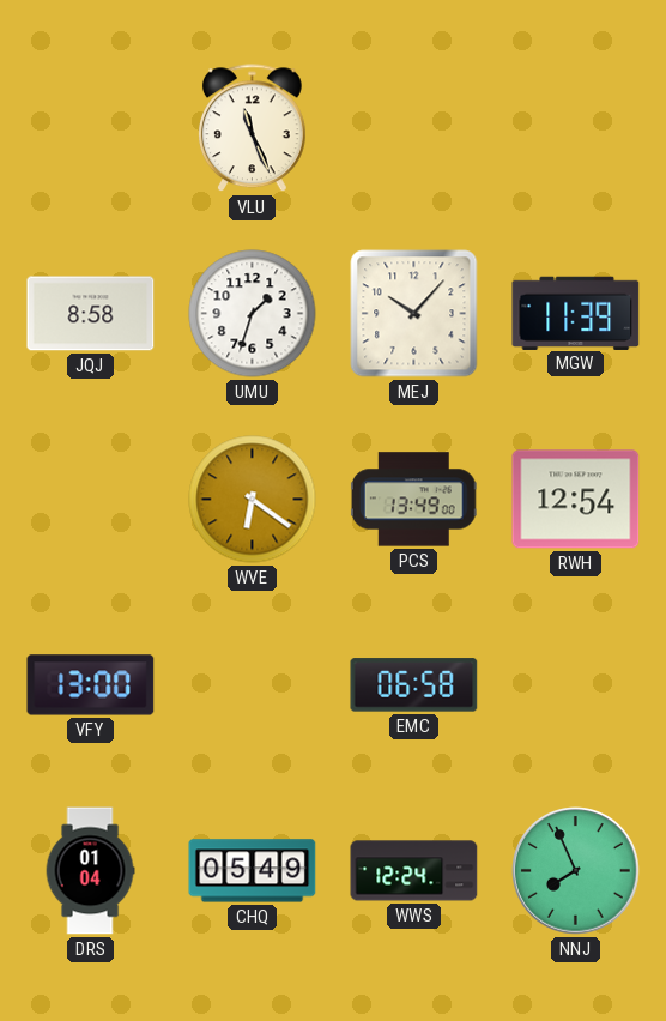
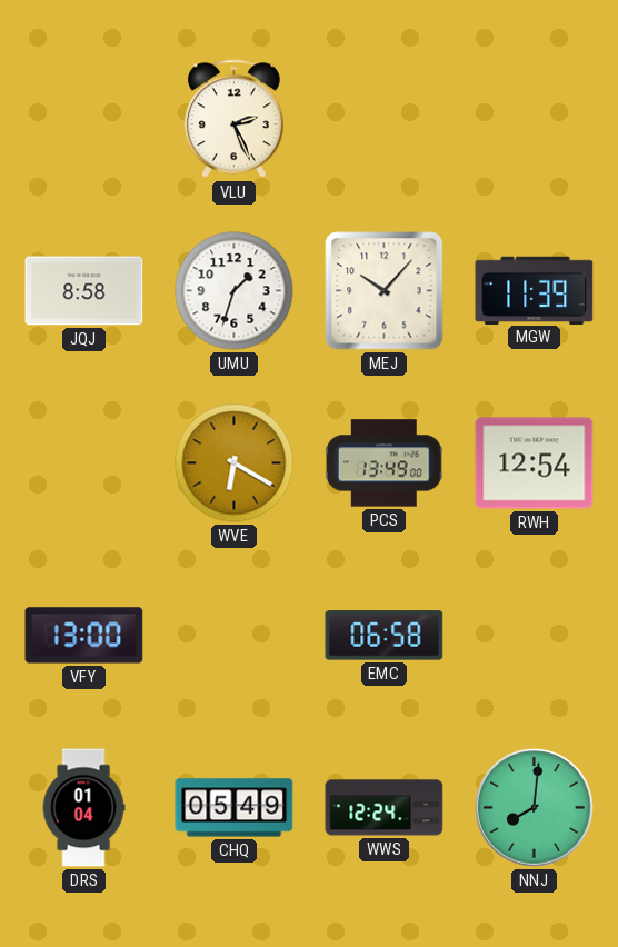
VLU: 11:26 -> 2:26 (235, 119)
WVE: 6:21 -> 6:20 (235, 463)
NNJ: 7:56 -> 8:01 (535, 808)
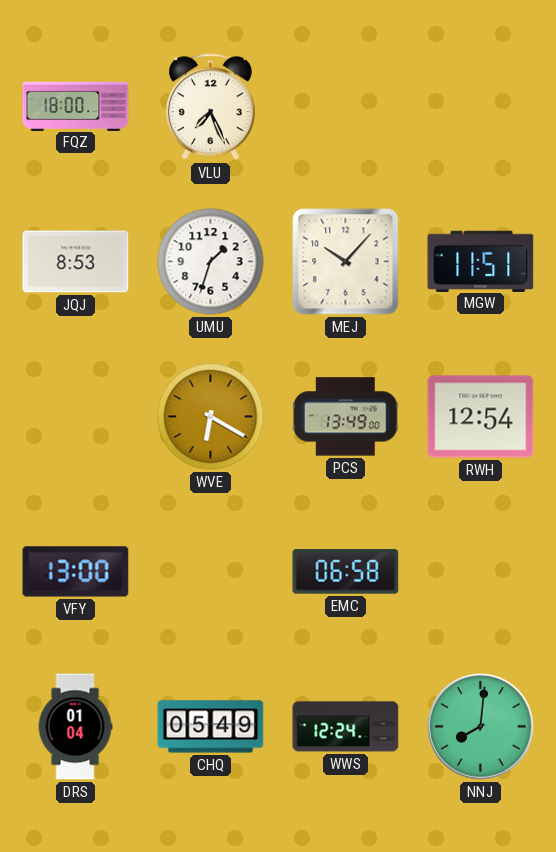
FQZ: none -> 18:00 (76, 106)
VLU: 2:26 -> 7:26 (211, 107)
JQJ: 8:58 -> 8:53 (76, 262)
MGW: 11:39 -> 11:51 (481, 261)
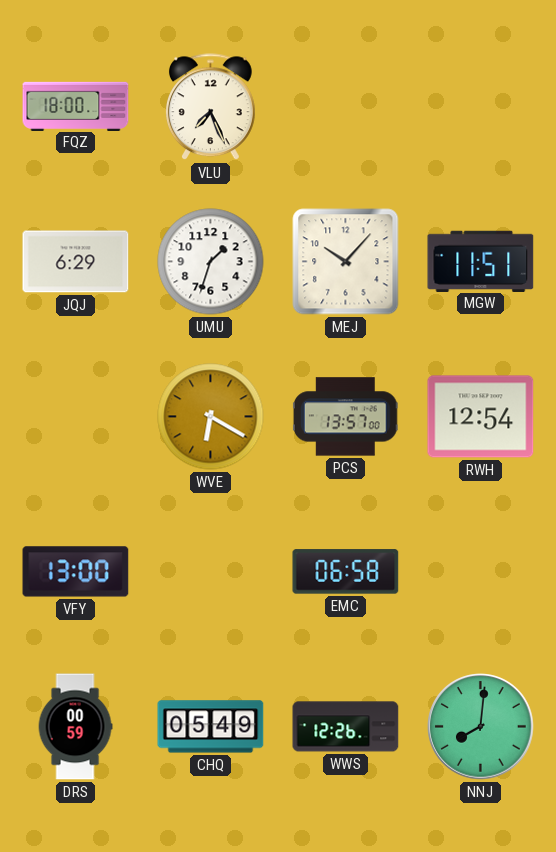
JQJ: 8:53 -> 6:29 (76, 262)
PCS: 13:49 -> 13:57 (345, 417)
DRS: 01:04 -> 00:59 (75, 727)
WWS: 12:24 -> 12:26 (346, 727)
